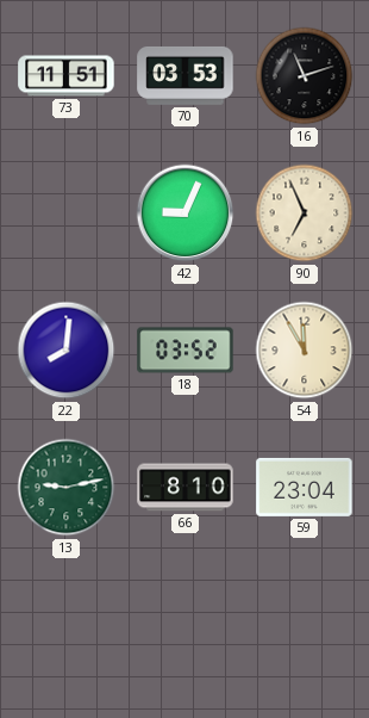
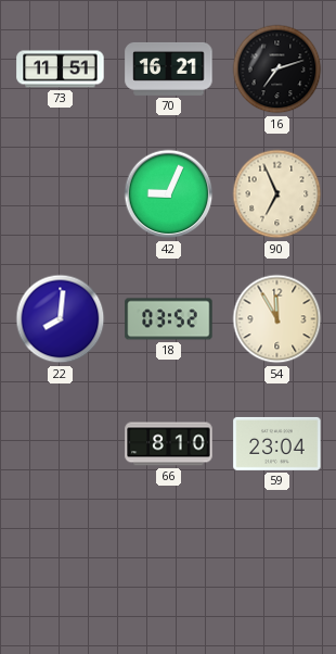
70: 03:53 -> 16:21 (169, 68)
16: 11:12 -> 7:12 (277, 70)
13: 9:13 -> none (67, 488)
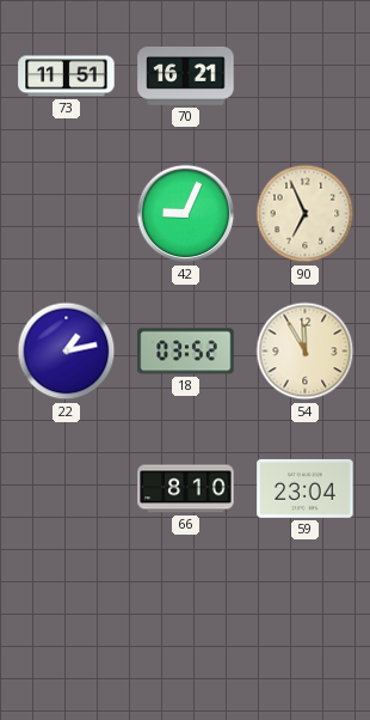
16: 7:12 -> none (277, 70)
22: 8:01 -> 1:13 (67, 352)
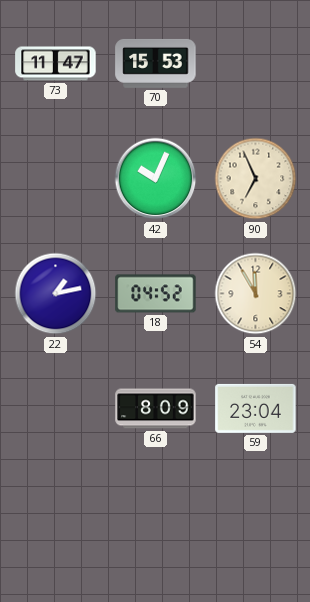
73: 11:51 -> 11:47 (56, 64)
70: 16:21 -> 15:53 (156, 63)
42: 9:04 -> 10:04 (156, 179)
18: 03:52 -> 04:52 (156, 294)
66: 8:10 -> 8:09 (156, 409)
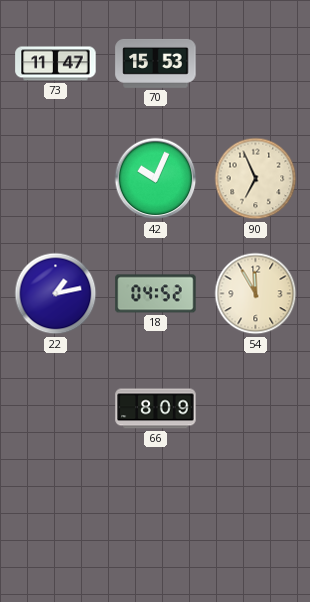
59: 23:04 -> none (256, 408)
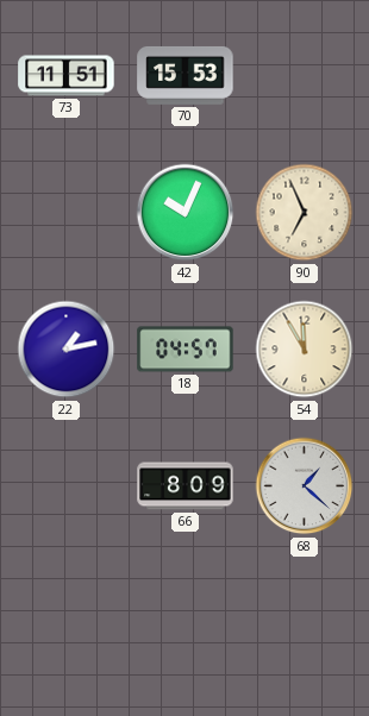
73: 11:47 -> 11:51 (67, 76)
18: 04:52 -> 04:57 (186, 350)
68: none -> 1:22 (305, 486)
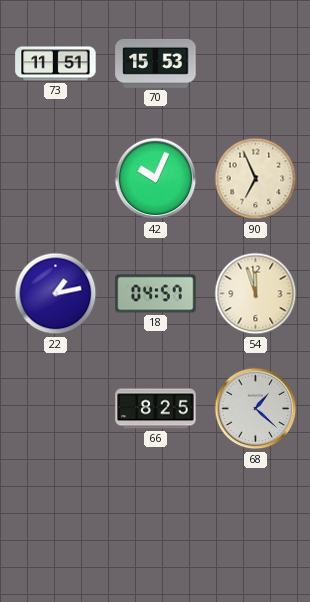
54: 11:55 -> 11:57 (256, 294)
66: 8:09 -> 8:25 (156, 409)
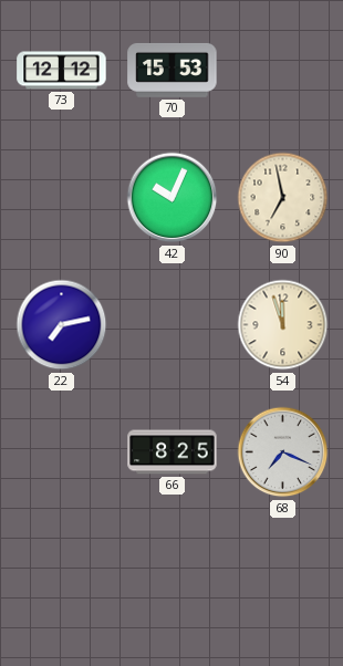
73: 11:51 -> 12:12 (62, 71)
90: 6:56 -> 6:58 (283, 198)
22: 1:13 -> 7:13 (62, 325)
18: 04:57 -> none (156, 294)
68: 1:22 -> 7:19 (283, 452)
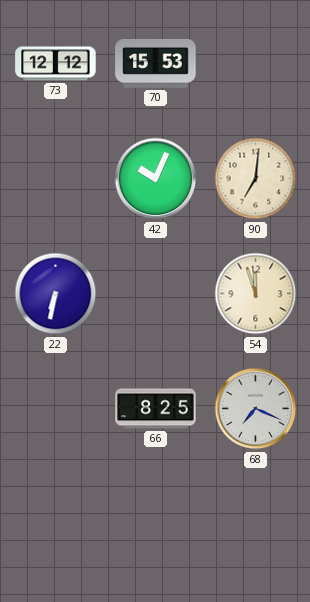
90: 6:58 -> 7:01 (256, 179)
22: 7:13 -> 6:32 (56, 294)
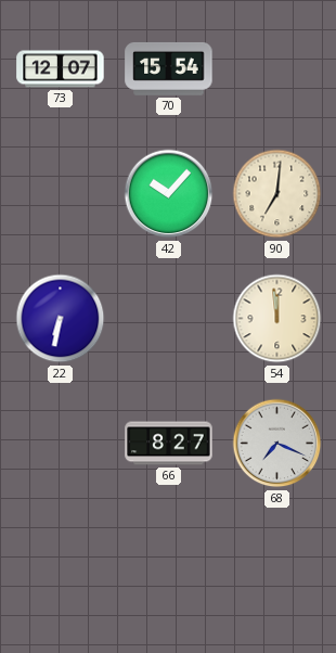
73: 12:12 -> 12:07 (61, 69)
70: 15:53 -> 15:54 (169, 68)
42: 10:04 -> 10:07 (169, 194)
54: 11:57 -> 11:59 (277, 319)
66: 8:25 -> 8:27 (169, 444)
